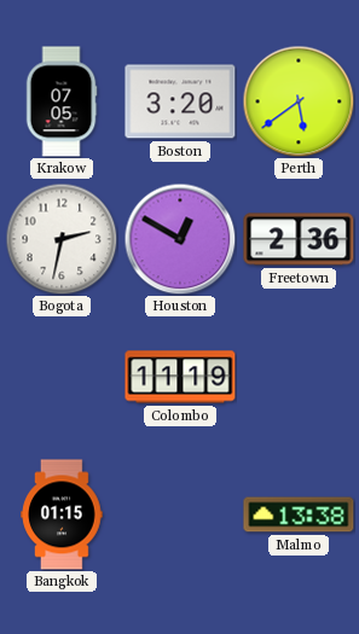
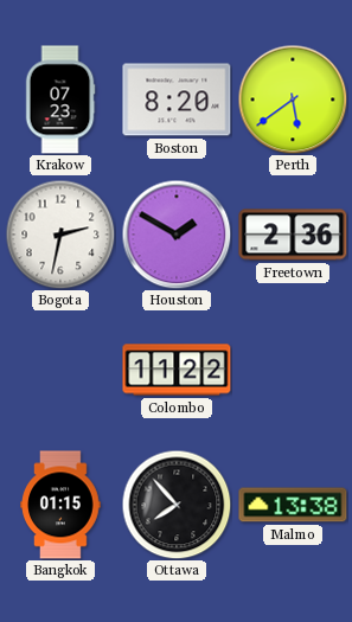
Krakow: 07:05 -> 07:23 (60, 100)
Boston: 3:20 -> 8:20 (177, 100)
Houston: 12:50 -> 1:50 (177, 235)
Colombo: 11:19 -> 11:22 (177, 370)
Ottawa: none -> 7:53 (177, 505)
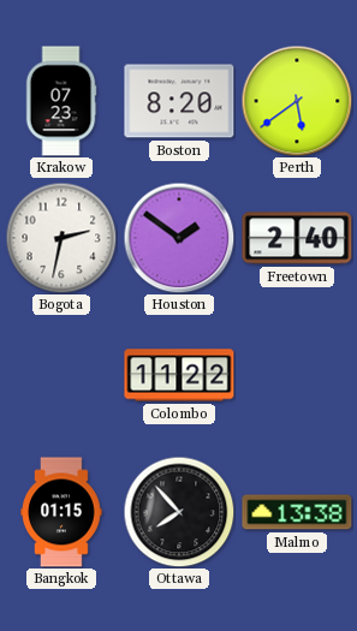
Houston: 1:50 -> 1:51 (179, 238)
Freetown: 2:36 -> 2:40 (297, 238)
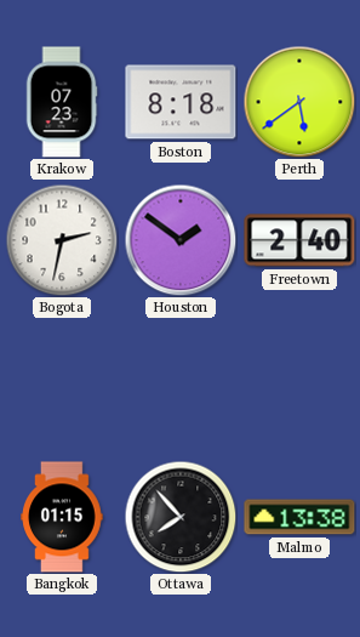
Boston: 8:20 -> 8:18 (181, 102)
Colombo: 11:22 -> none (179, 375)
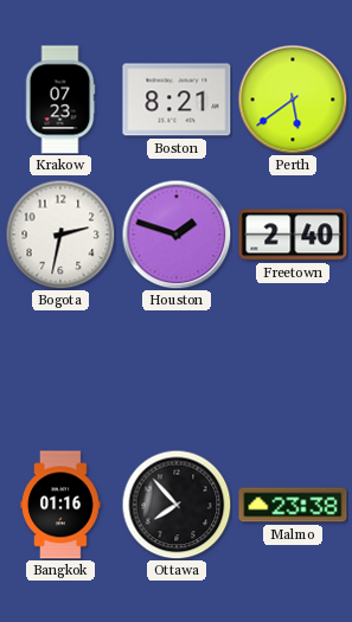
Boston: 8:18 -> 8:21 (177, 100)
Houston: 1:51 -> 1:48 (177, 235)
Bangkok: 01:15 -> 01:16 (60, 505)
Malmo: 13:38 -> 23:38 (293, 505)
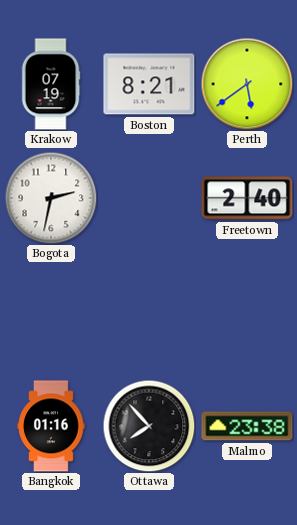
Krakow: 07:23 -> 07:19 (51, 84)
Houston: 1:48 -> none (177, 235)
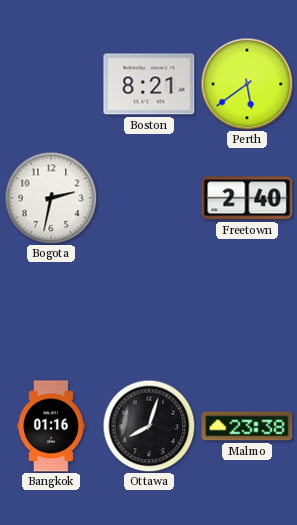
Krakow: 07:19 -> none (51, 84)
Ottawa: 7:53 -> 8:03 (149, 426)
